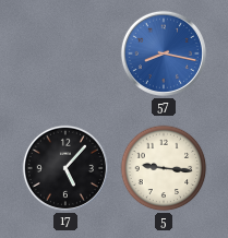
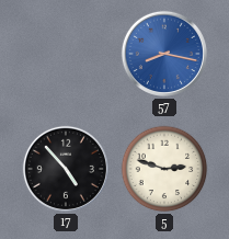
17: 5:07 -> 4:53 (66, 169)
5: 9:16 -> 2:48 (164, 169)
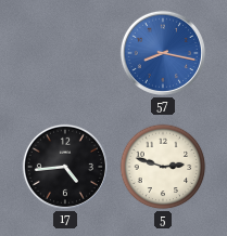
17: 4:53 -> 4:44 (65, 167)
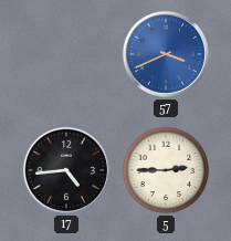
57: 8:17 -> 3:41 (166, 54)
5: 2:48 -> 2:45 (166, 170)
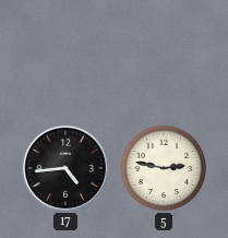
57: 3:41 -> none (166, 54)
5: 2:45 -> 2:47 (164, 168)
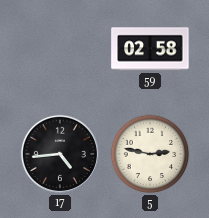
59: none -> 02:58 (150, 49)
